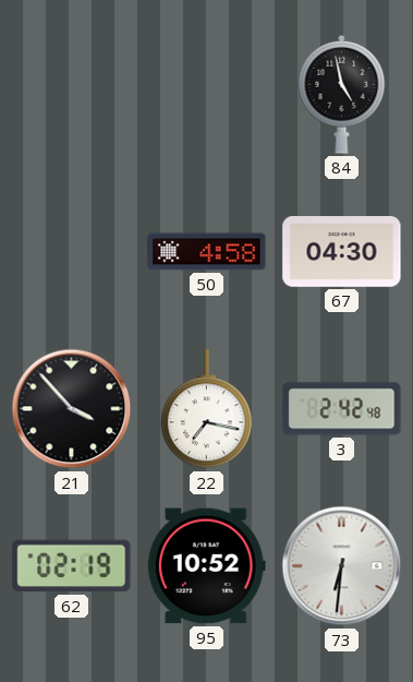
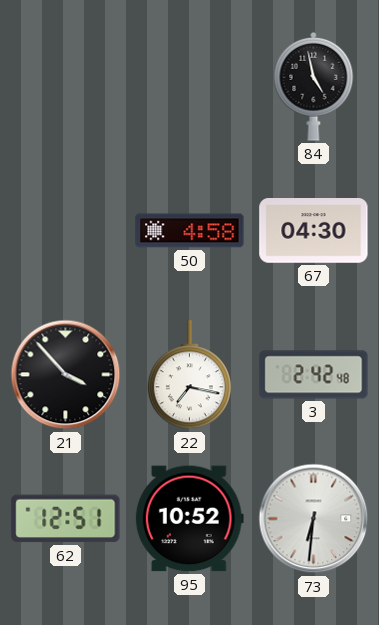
62: 02:19 -> 12:51 (66, 519)
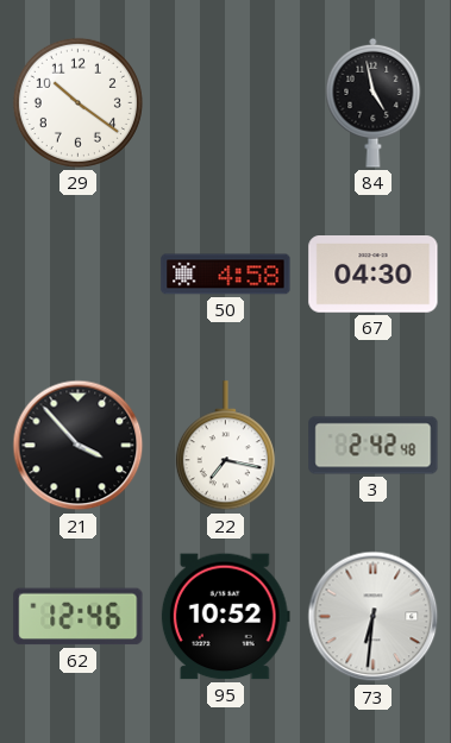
29: none -> 10:21 (77, 102)
62: 12:51 -> 12:46 (79, 617)
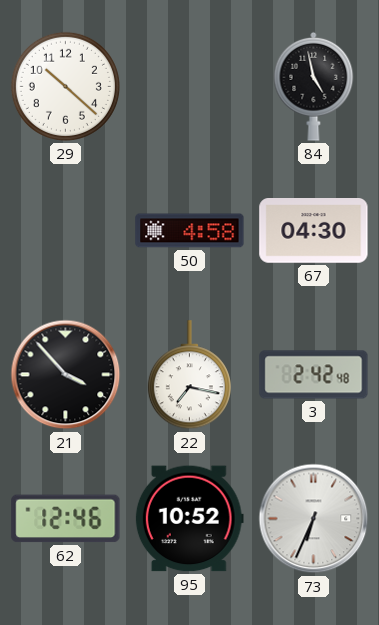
29: 10:21 -> 10:22 (65, 86)
73: 6:31 -> 6:34 (314, 519)
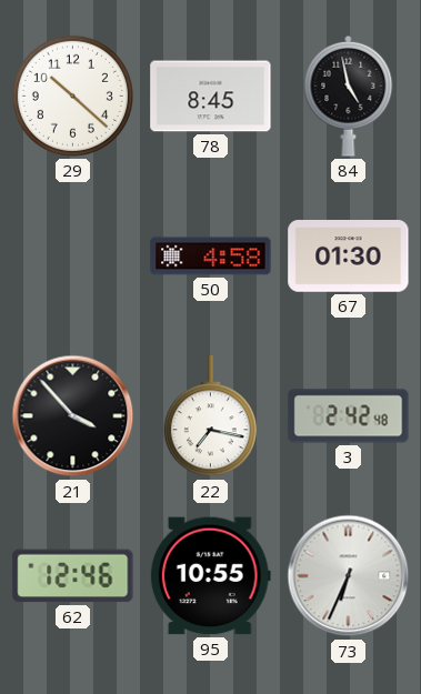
78: none -> 8:45 (211, 97)
67: 04:30 -> 01:30 (349, 257)
95: 10:52 -> 10:55 (210, 576)
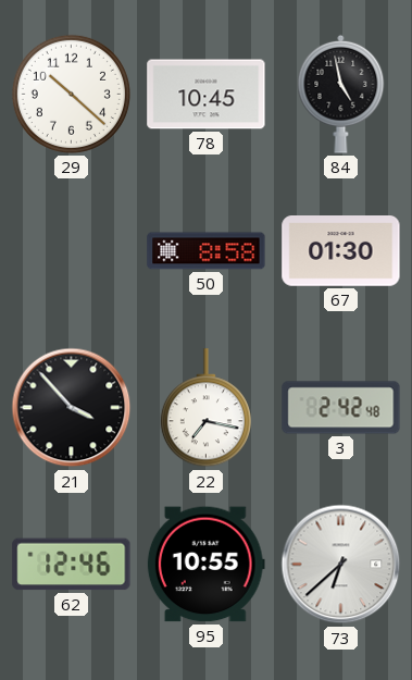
78: 8:45 -> 10:45 (207, 95)
50: 4:58 -> 8:58 (207, 251)
73: 6:34 -> 6:38 (341, 565)
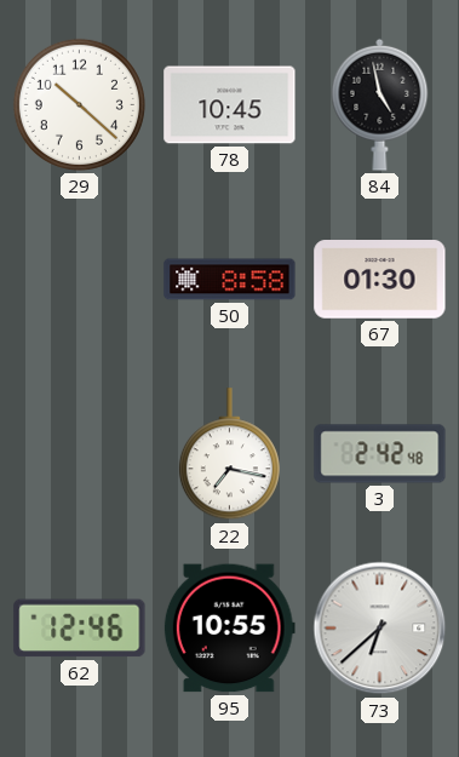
21: 3:53 -> none (72, 408)
